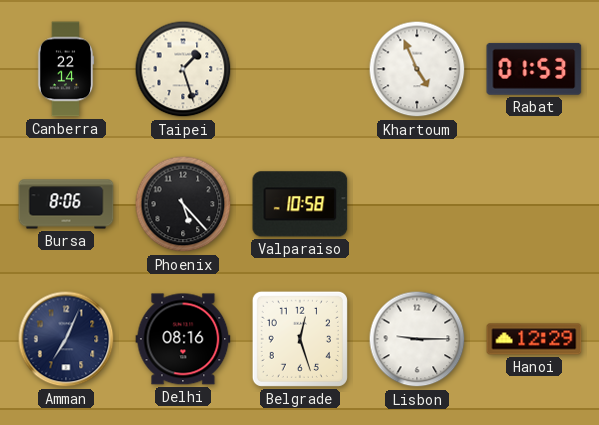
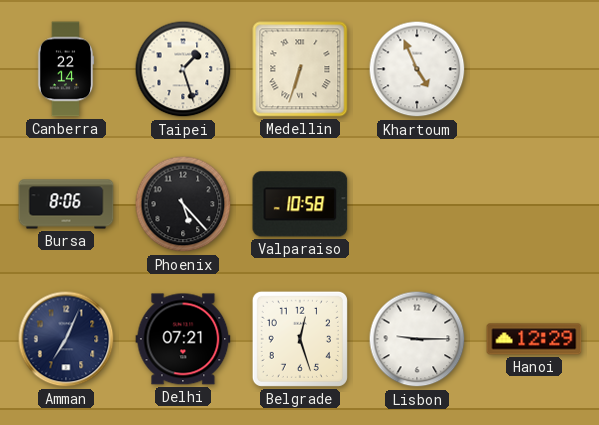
Medellin: none -> 6:33 (300, 69)
Rabat: 01:53 -> none (534, 69)
Delhi: 08:16 -> 07:21 (183, 339)
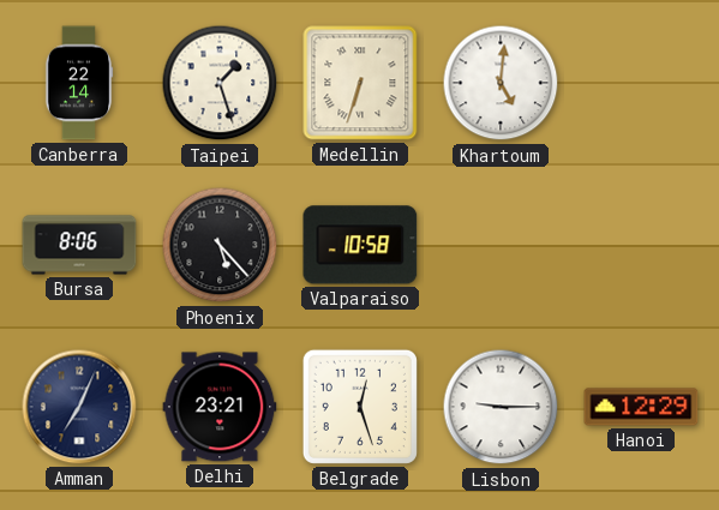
Khartoum: 4:56 -> 5:01 (501, 83)
Delhi: 07:21 -> 23:21 (220, 407)
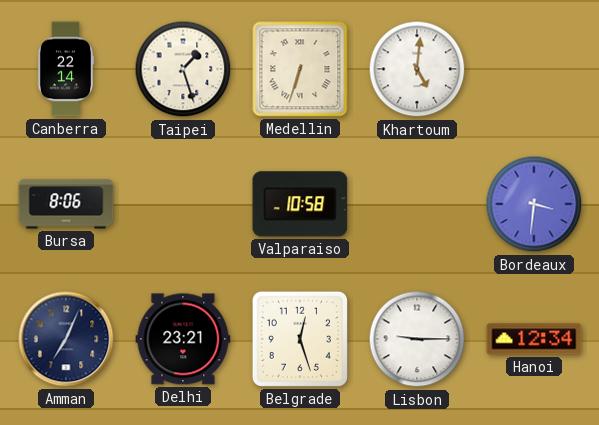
Phoenix: 5:23 -> none (220, 245)
Bordeaux: none -> 3:31 (534, 204)
Hanoi: 12:29 -> 12:34 (534, 339)
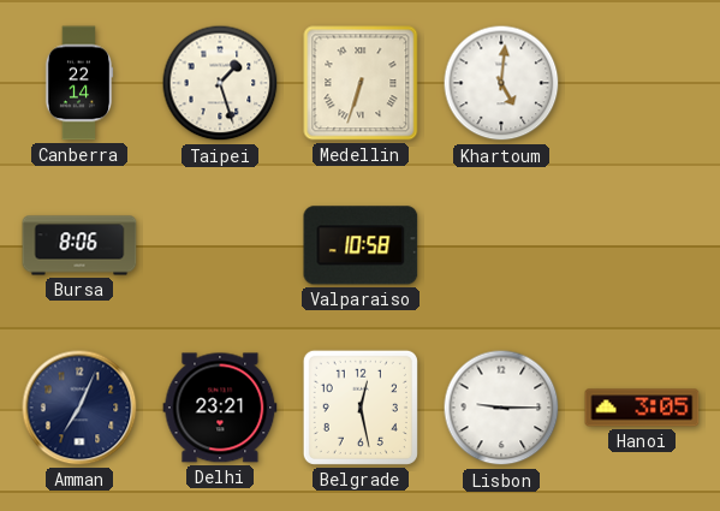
Bordeaux: 3:31 -> none (534, 204)
Belgrade: 12:27 -> 12:28 (361, 408)
Hanoi: 12:34 -> 3:05 (642, 408)
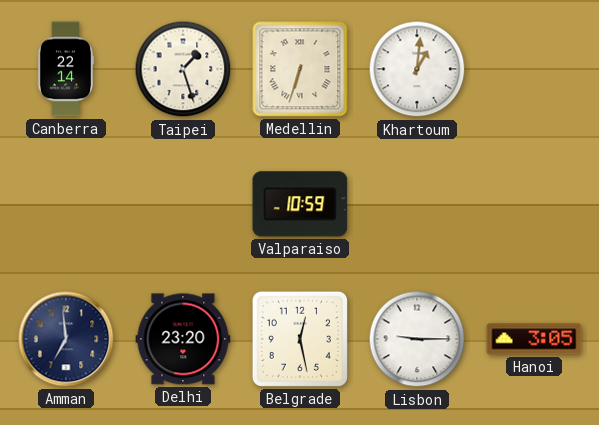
Khartoum: 5:01 -> 1:01 (417, 69)
Bursa: 8:06 -> none (79, 245)
Valparaiso: 10:58 -> 10:59 (300, 204)
Amman: 7:04 -> 6:59 (66, 339)
Delhi: 23:21 -> 23:20 (183, 339)
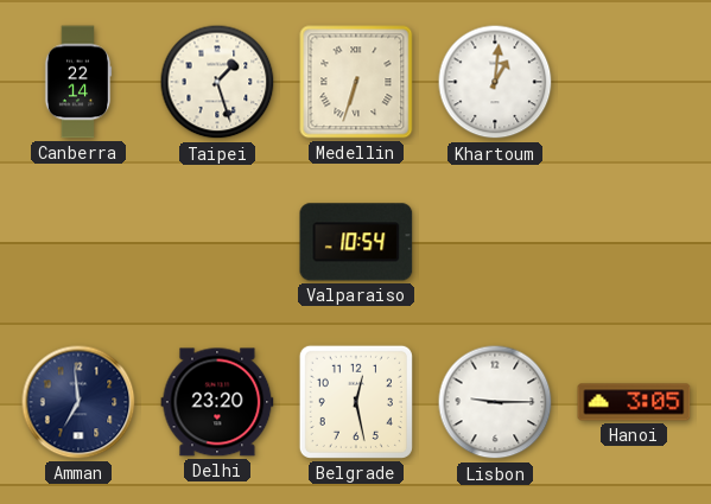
Valparaiso: 10:59 -> 10:54 (356, 242)
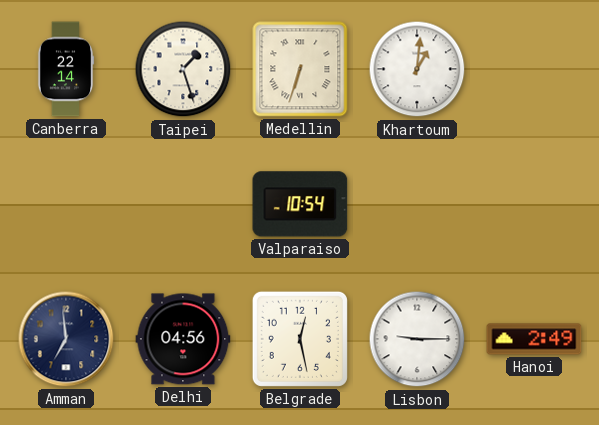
Delhi: 23:20 -> 04:56 (183, 339)
Hanoi: 3:05 -> 2:49 (534, 339)
